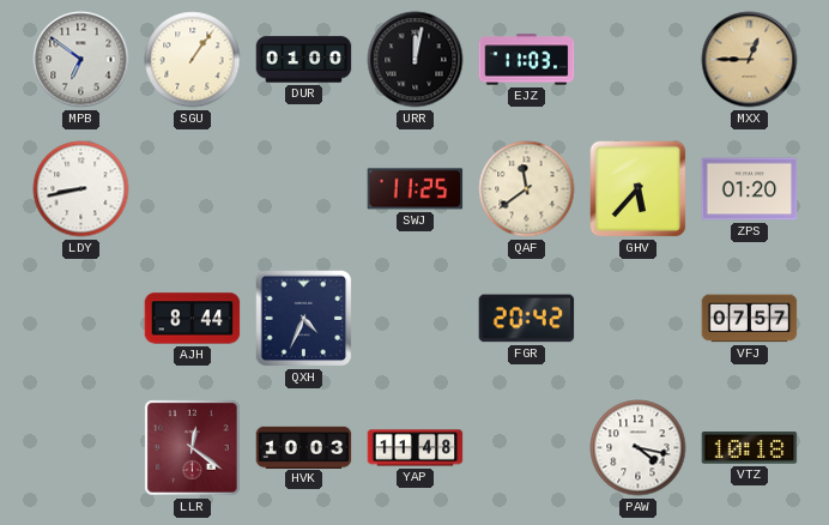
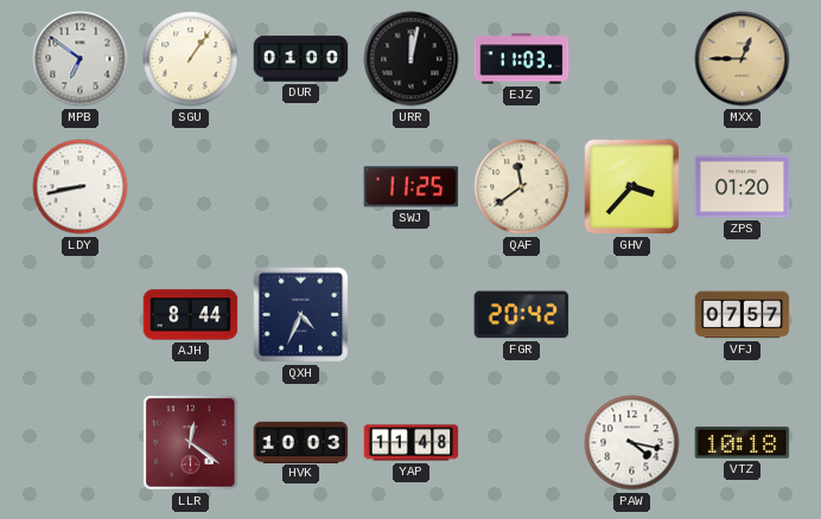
GHV: 5:37 -> 3:37 (632, 187)
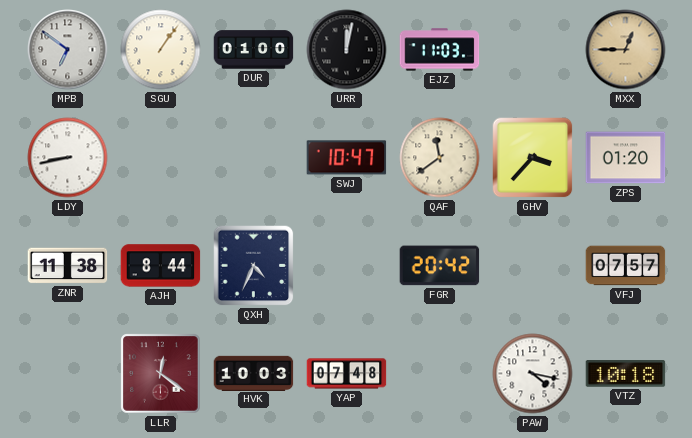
SWJ: 11:25 -> 10:47 (347, 158)
ZNR: none -> 11:38 (68, 266)
YAP: 11:48 -> 07:48 (347, 374)
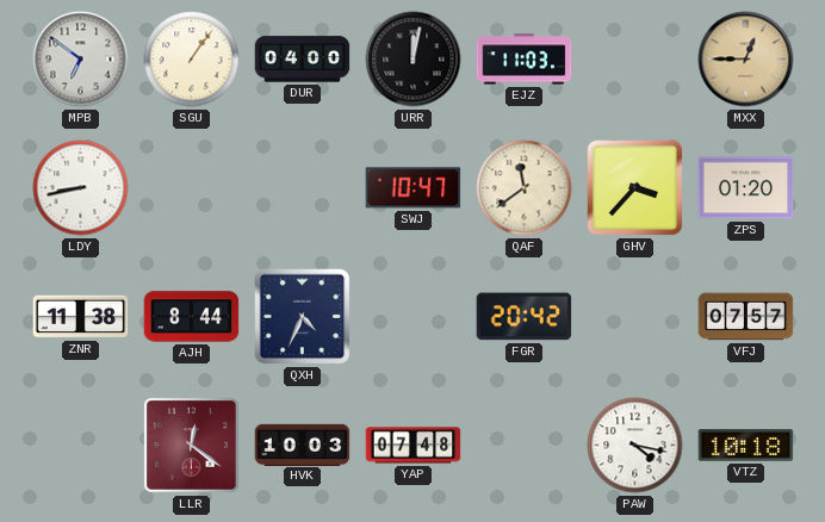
DUR: 01:00 -> 04:00 (303, 60)
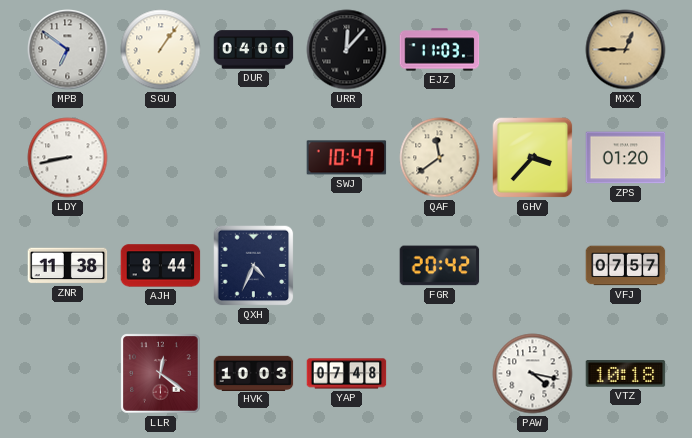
URR: 12:02 -> 12:07 (347, 50)
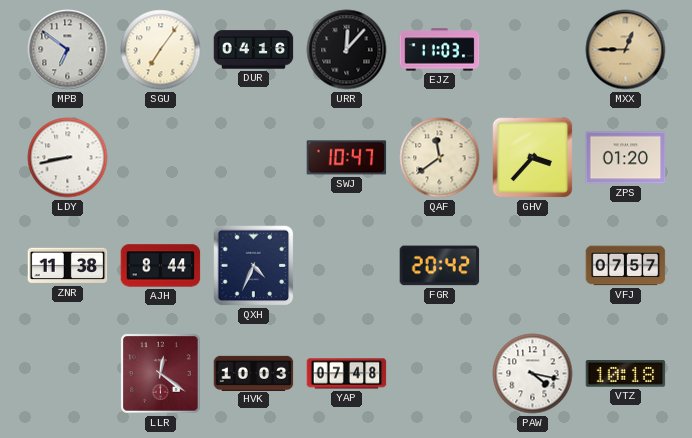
SGU: 1:06 -> 7:06 (161, 50)
DUR: 04:00 -> 04:16 (254, 50)
